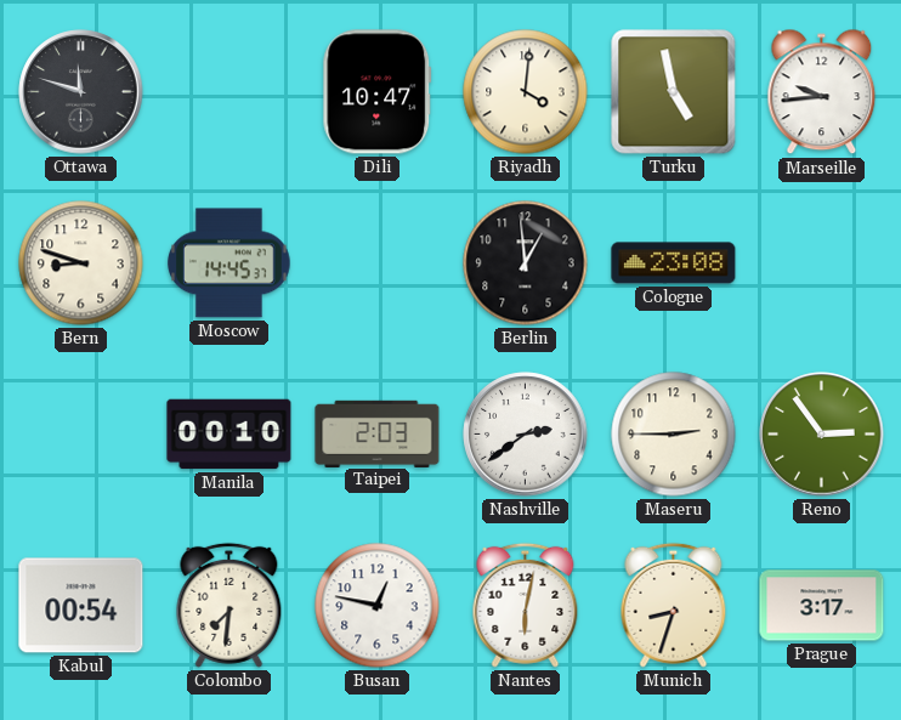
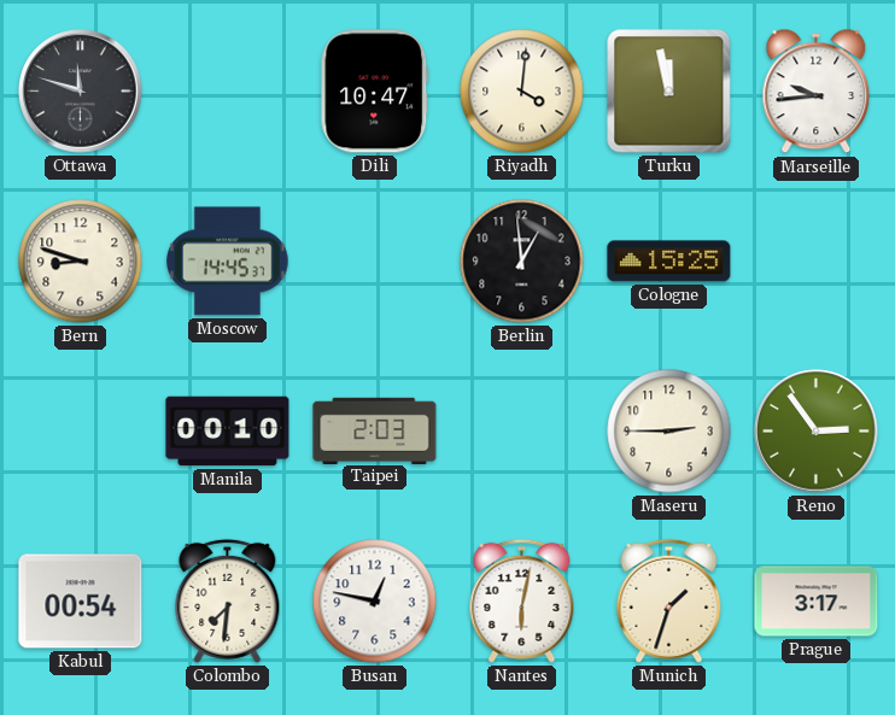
Turku: 4:58 -> 11:58 (669, 92)
Cologne: 23:08 -> 15:25 (669, 262)
Nashville: 2:39 -> none (526, 435)
Munich: 8:33 -> 1:33 (669, 600)
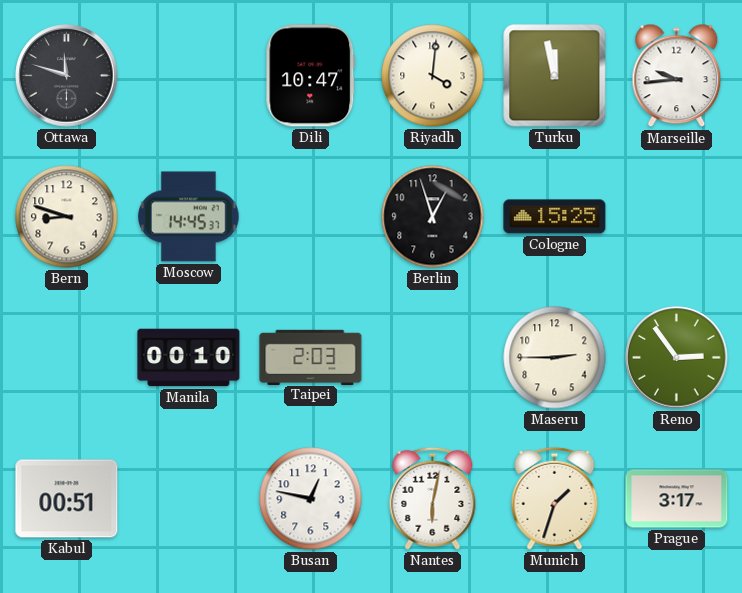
Berlin: 12:59 -> 12:57 (433, 217)
Kabul: 00:54 -> 00:51 (67, 499)
Colombo: 7:31 -> none (228, 600)
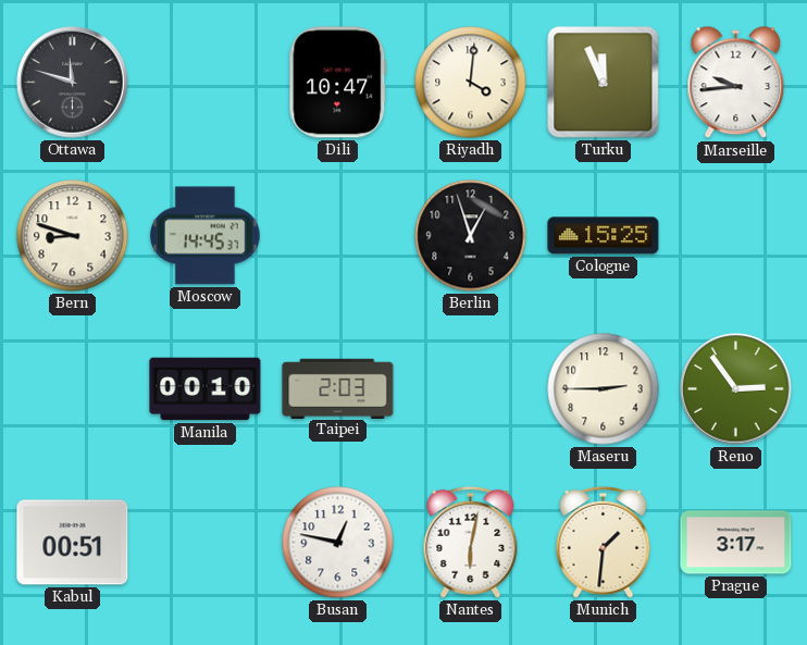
Turku: 11:58 -> 11:56 (604, 83)
Munich: 1:33 -> 1:31 (604, 542)
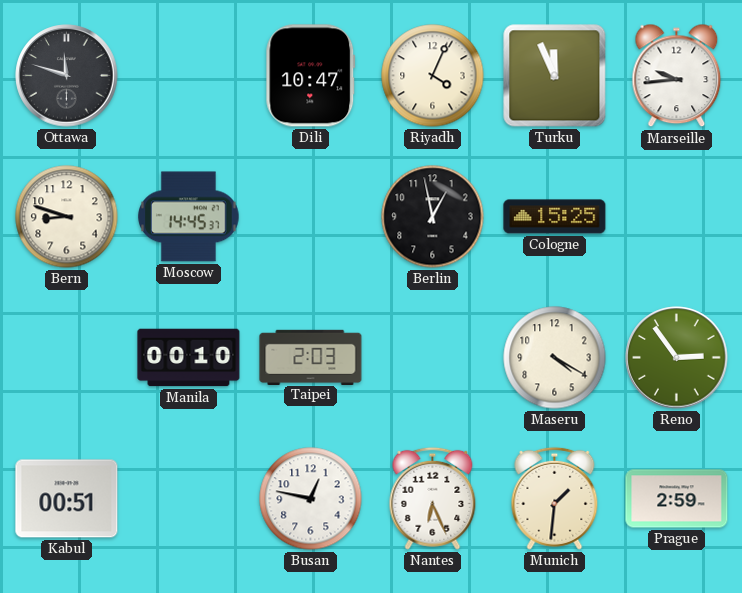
Riyadh: 4:01 -> 4:04 (433, 76)
Berlin: 12:57 -> 12:58 (433, 217)
Maseru: 2:45 -> 4:20 (555, 358)
Nantes: 6:02 -> 6:26 (433, 498)
Prague: 3:17 -> 2:59 (677, 499)
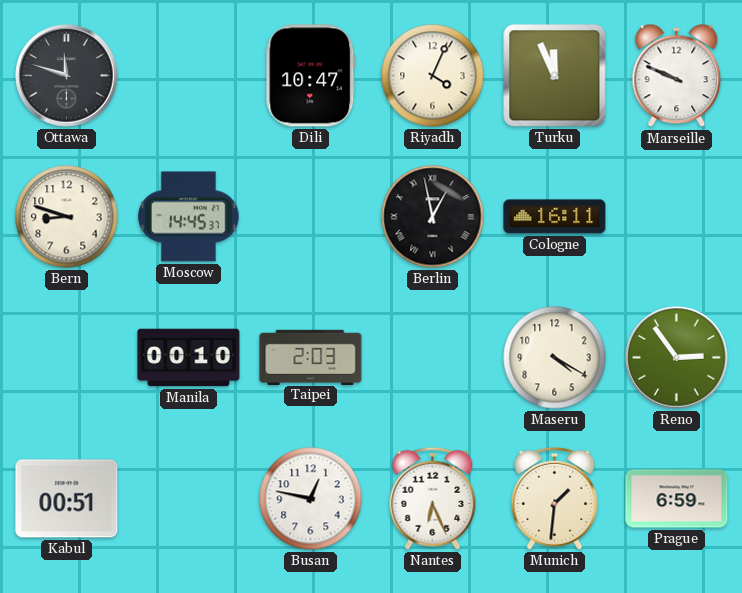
Marseille: 9:44 -> 9:49 (677, 76)
Berlin numerals: Arabic -> Roman (433, 217)
Cologne: 15:25 -> 16:11 (555, 217)
Prague: 2:59 -> 6:59 (677, 499)
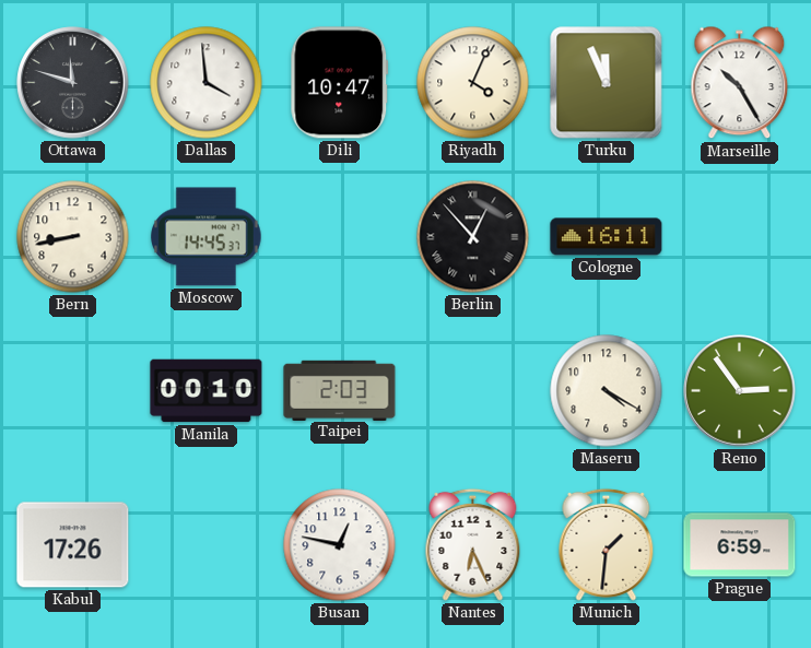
Dallas: none -> 3:59 (207, 83)
Marseille: 9:49 -> 10:25 (740, 83)
Bern: 8:48 -> 8:43 (73, 237)
Berlin: 12:58 -> 12:53 (473, 237)
Kabul: 00:51 -> 17:26 (73, 545)
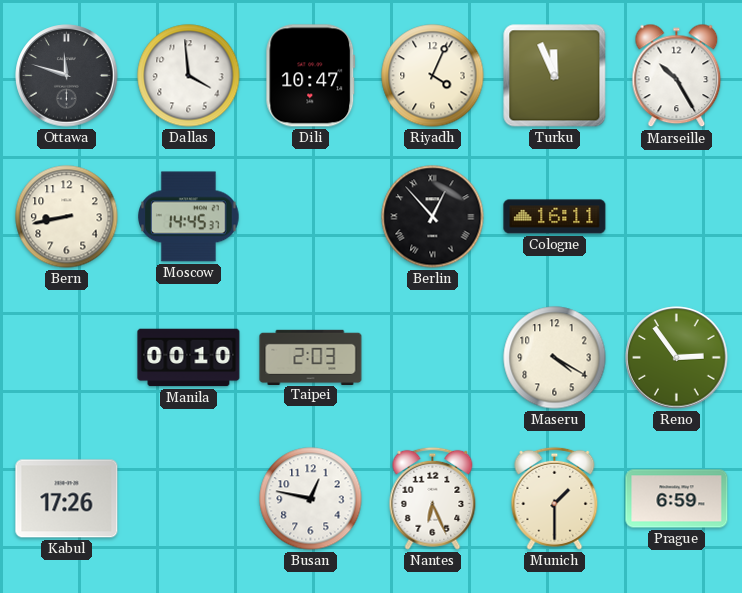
Munich: 1:31 -> 1:30 (555, 498)
